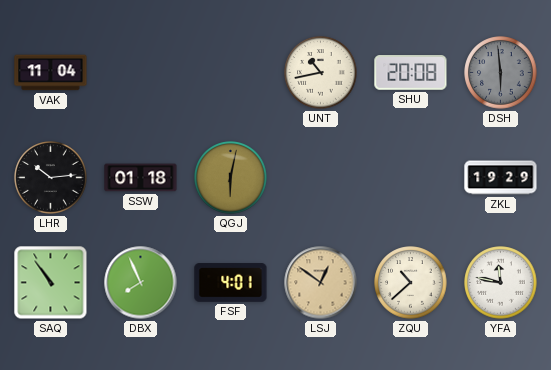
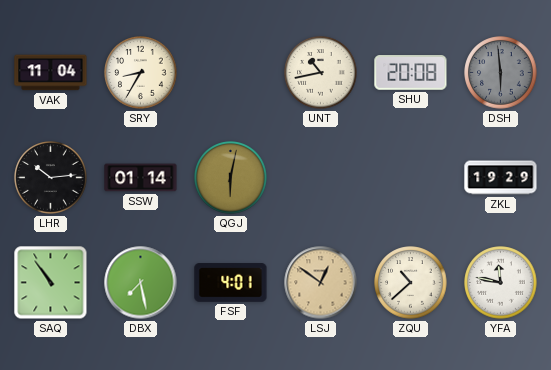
SRY: none -> 8:35 (141, 73)
SSW: 01:18 -> 01:14 (141, 178)
DBX: 7:56 -> 7:28 (141, 283)
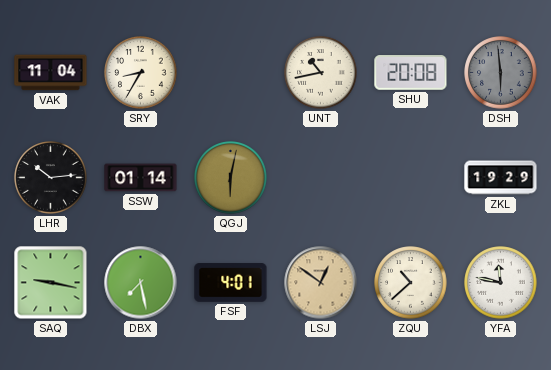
SAQ: 10:54 -> 9:17 (51, 283)
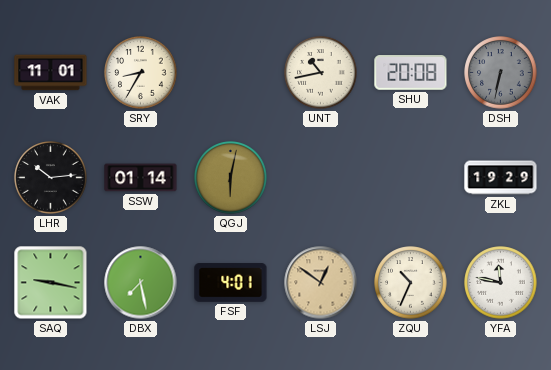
VAK: 11:04 -> 11:01 (51, 73)
DSH: 5:59 -> 6:32 (501, 73)
ZQU: 10:38 -> 10:34 (411, 283)
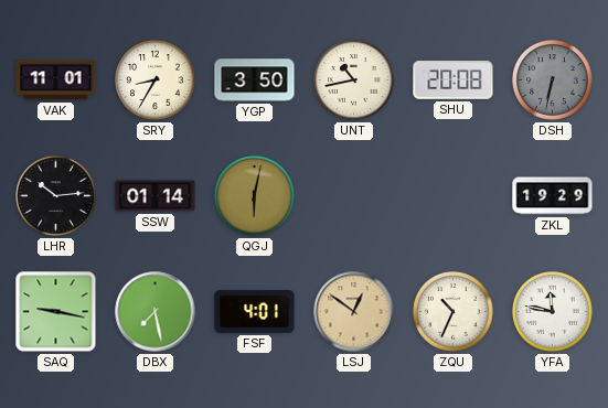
YGP: none -> 3:50 (255, 80)
